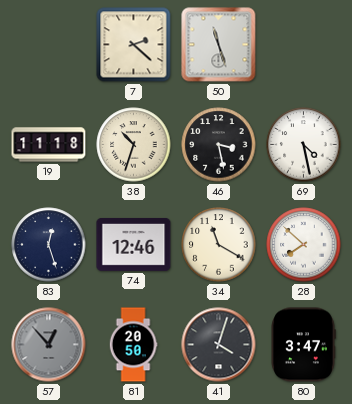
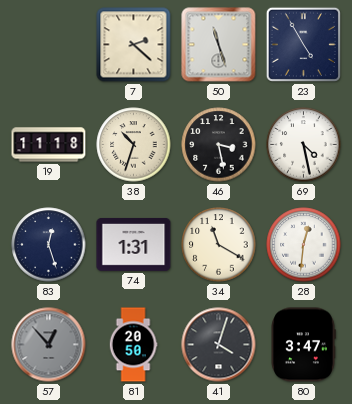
23: none -> 4:55 (303, 44)
74: 12:46 -> 1:31 (134, 245)
28: 7:52 -> 12:31 (304, 245)
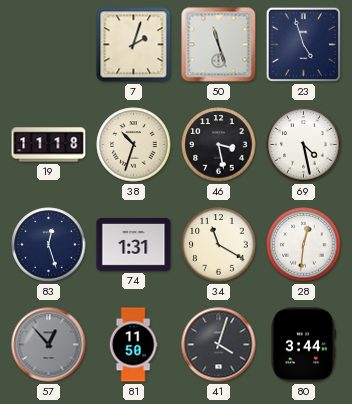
7: 2:22 -> 2:03 (134, 45)
23: 4:55 -> 4:57 (303, 44)
81: 20:50 -> 11:50 (133, 345)
80: 3:47 -> 3:44 (303, 345)
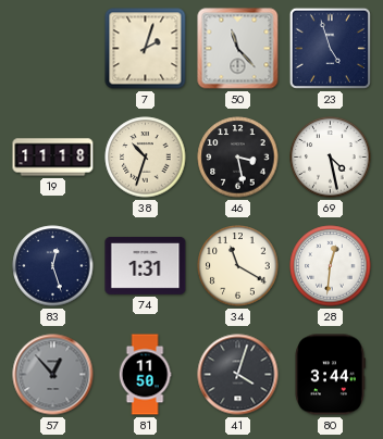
50: 11:27 -> 11:23 (238, 49)
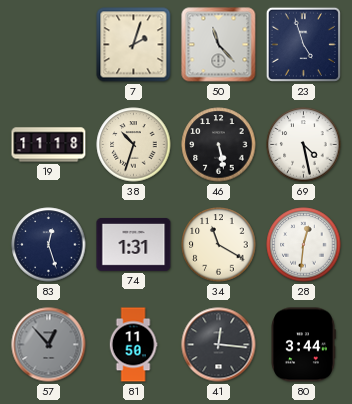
46: 3:28 -> 5:28 (219, 145)
41: 4:03 -> 12:16 (219, 345)
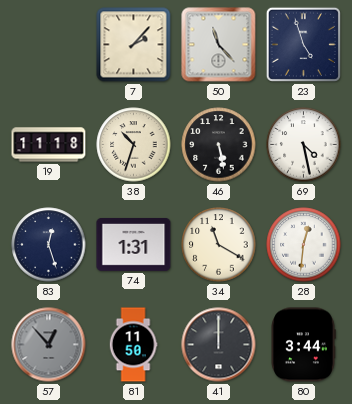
7: 2:03 -> 2:07 (134, 45)
41: 12:16 -> 12:00 (219, 345)
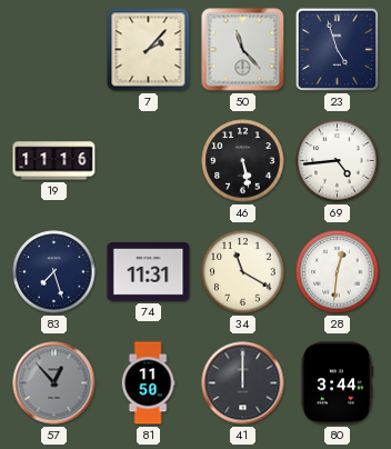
19: 11:18 -> 11:16 (54, 161)
38: 10:33 -> none (134, 145)
69: 4:28 -> 4:44 (338, 161)
83: 12:27 -> 7:27 (54, 272)
74: 1:31 -> 11:31 (149, 272)
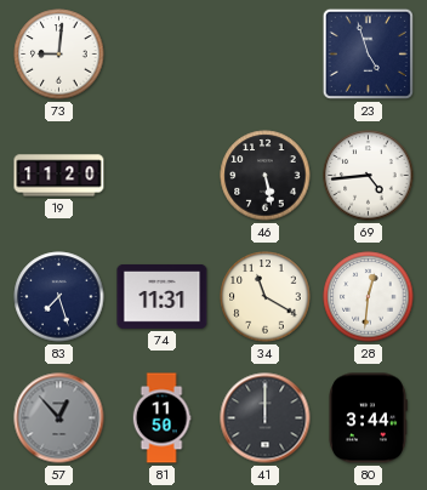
73: none -> 9:01 (59, 55)
7: 2:07 -> none (149, 50)
50: 11:23 -> none (243, 50)
19: 11:16 -> 11:20 (59, 176)
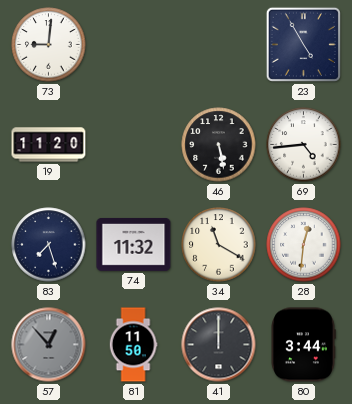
23: 4:57 -> 4:55 (303, 44)
74: 11:31 -> 11:32 (134, 245)
